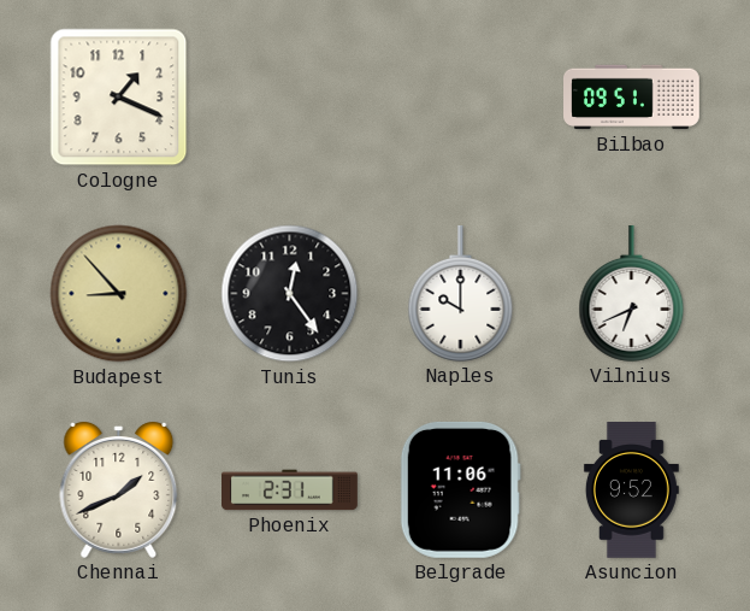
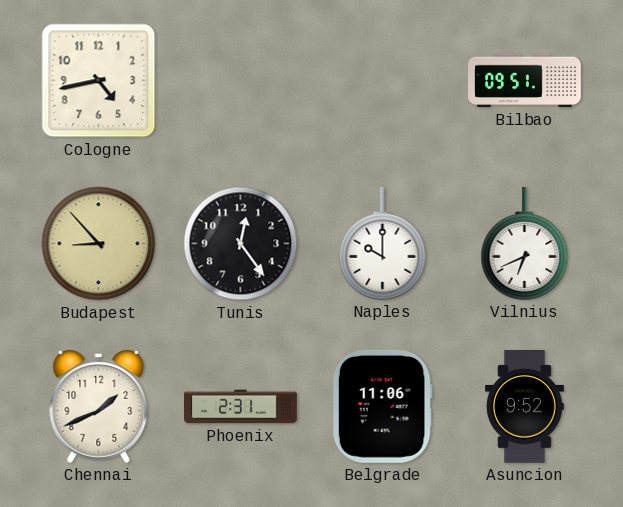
Cologne: 1:19 -> 4:43 (99, 81)
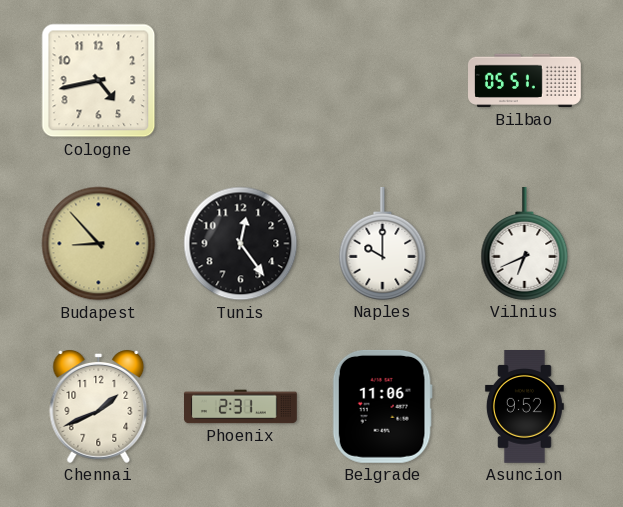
Bilbao: 09:51 -> 05:51 (525, 81)
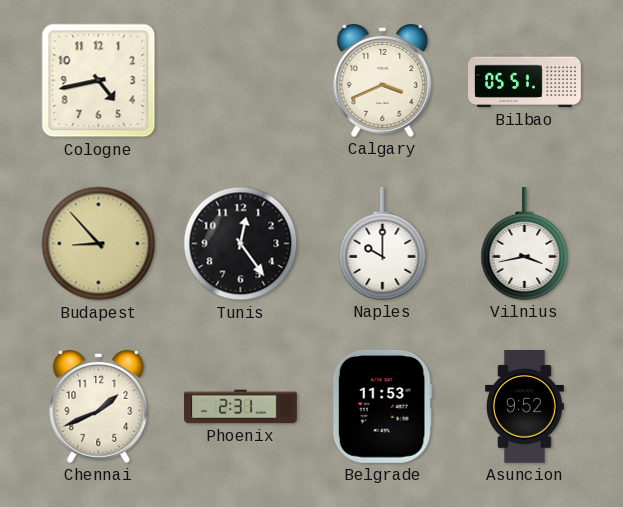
Calgary: none -> 3:41 (383, 81)
Vilnius: 6:41 -> 3:43 (525, 244)
Belgrade: 11:06 -> 11:53 (382, 406)
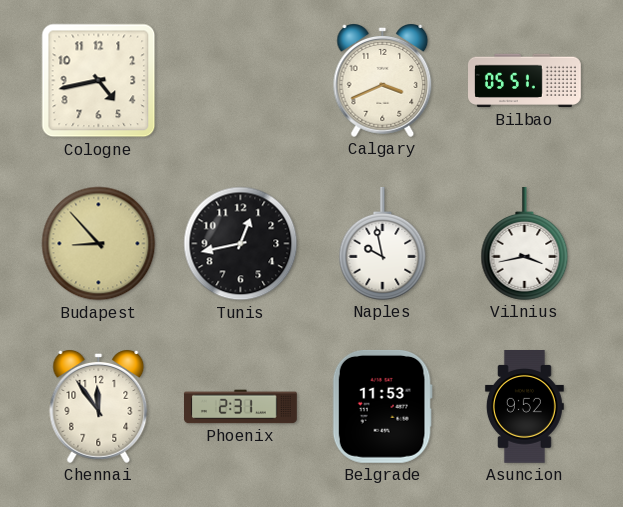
Tunis: 12:24 -> 12:43 (241, 244)
Naples: 10:00 -> 9:58 (383, 244)
Chennai: 1:41 -> 11:54 (99, 407)
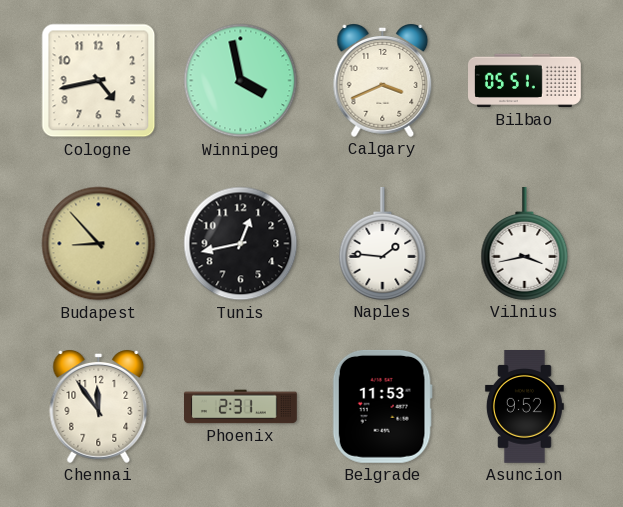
Winnipeg: none -> 3:58 (241, 81)
Naples: 9:58 -> 1:46 (383, 244)
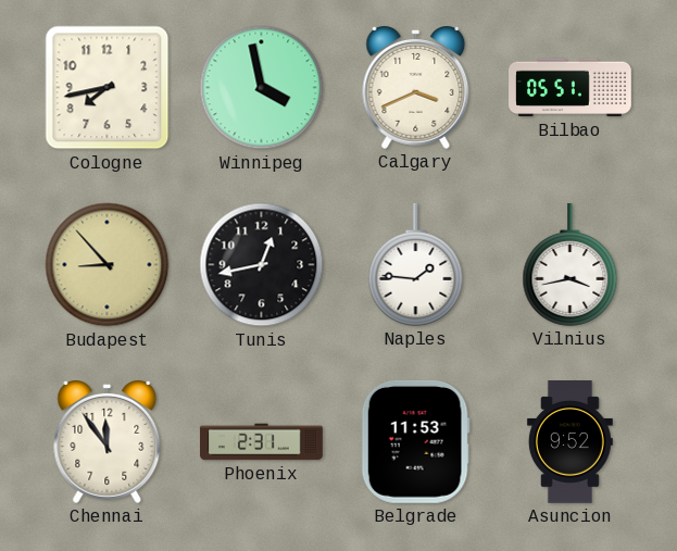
Cologne: 4:43 -> 7:43 (108, 88)
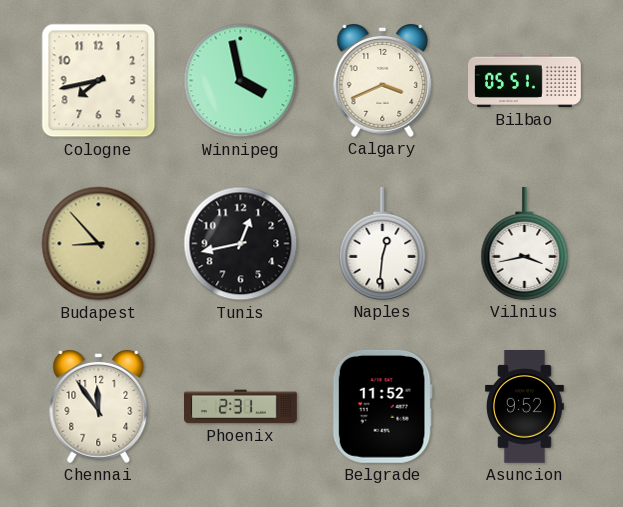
Naples: 1:46 -> 12:31 (383, 244)
Belgrade: 11:53 -> 11:52 (382, 406)
